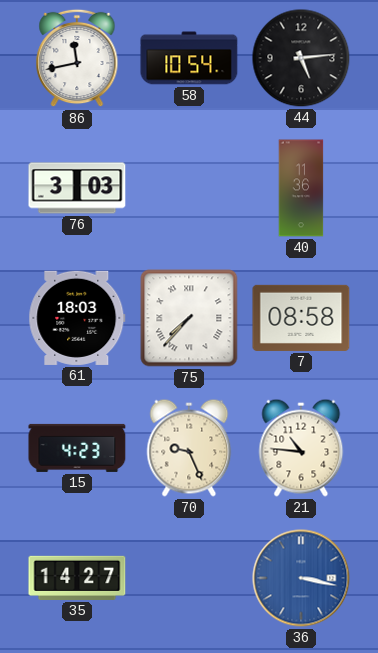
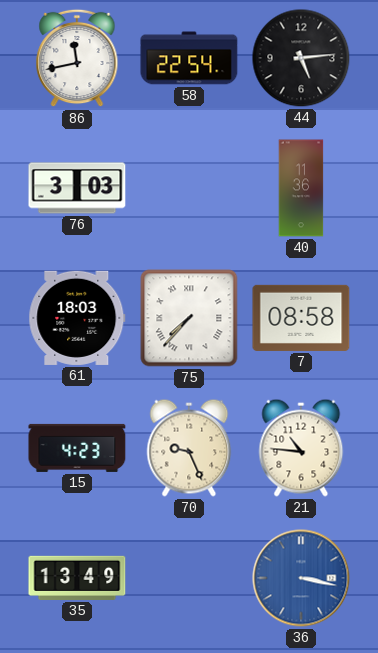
58: 10:54 -> 22:54 (189, 58)
35: 14:27 -> 13:49 (77, 578)
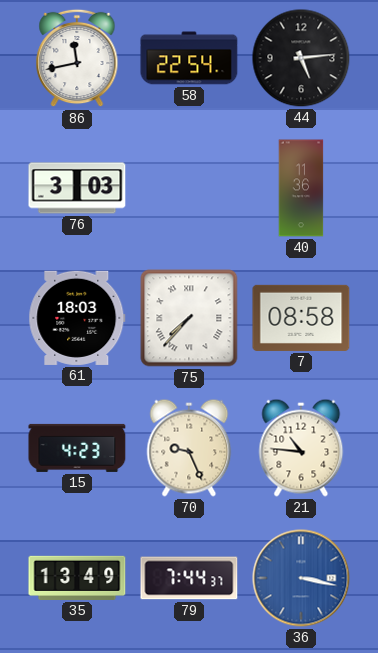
79: none -> 7:44 (189, 578)
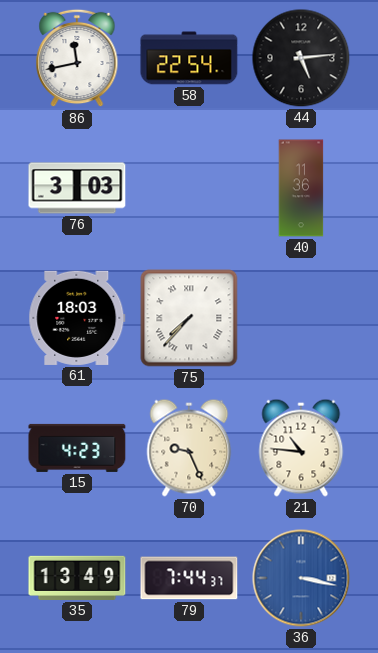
7: 08:58 -> none (301, 318)
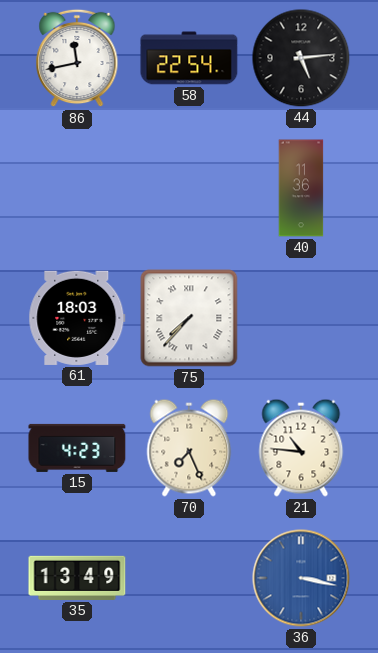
76: 3:03 -> none (77, 188)
70: 9:26 -> 7:26 (189, 448)
79: 7:44 -> none (189, 578)
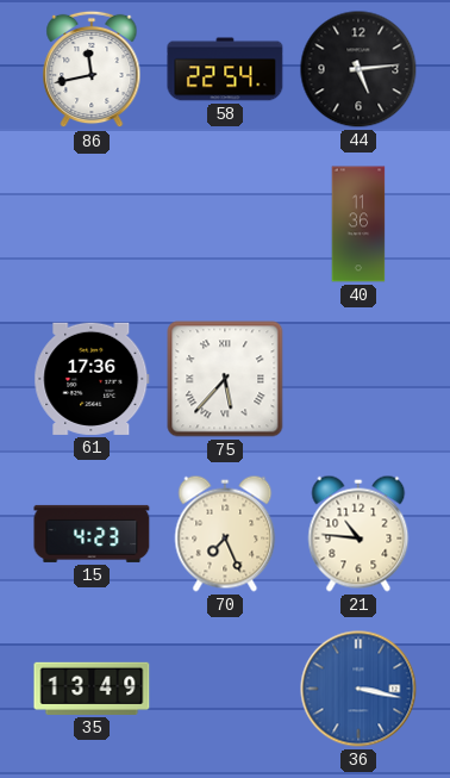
61: 18:03 -> 17:36 (92, 379)
75: 7:37 -> 5:37 (225, 379)
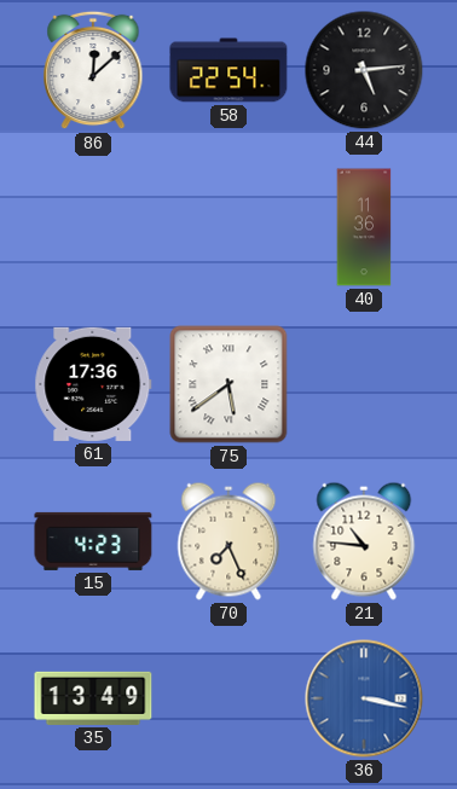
86: 11:43 -> 12:08 (93, 70)
75: 5:37 -> 5:39 (228, 384)
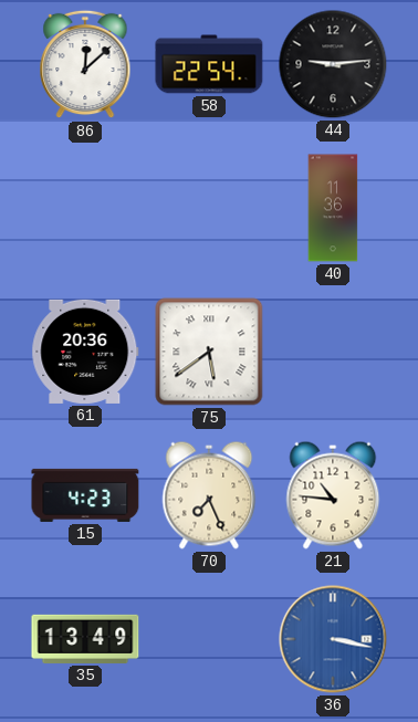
44: 5:14 -> 9:14 (333, 64)
61: 17:36 -> 20:36 (85, 352)
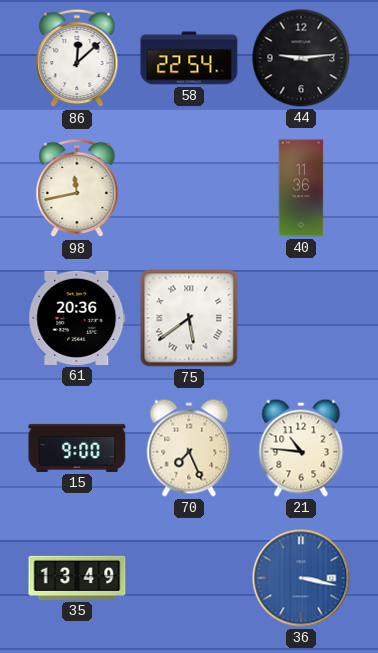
98: none -> 11:43 (77, 188)
15: 4:23 -> 9:00 (77, 448)
